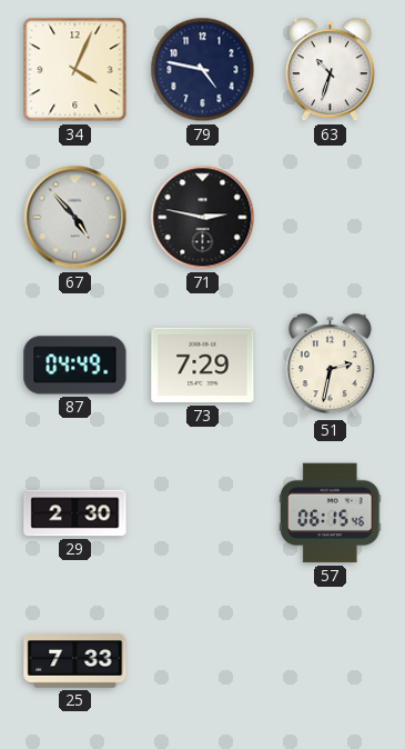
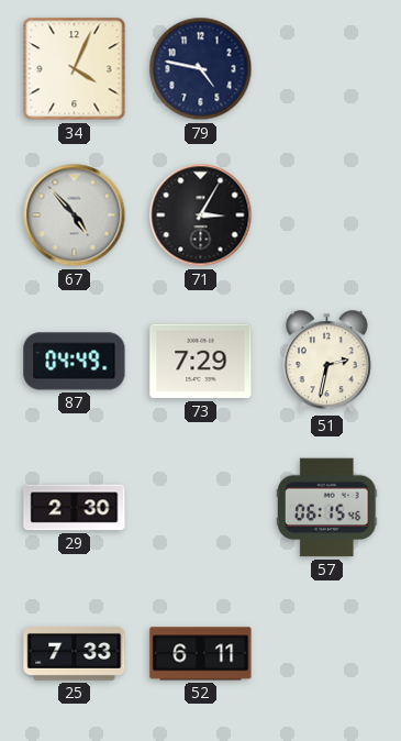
63: 10:33 -> none (330, 70)
71: 2:47 -> 3:05 (201, 215)
52: none -> 6:11 (201, 654)
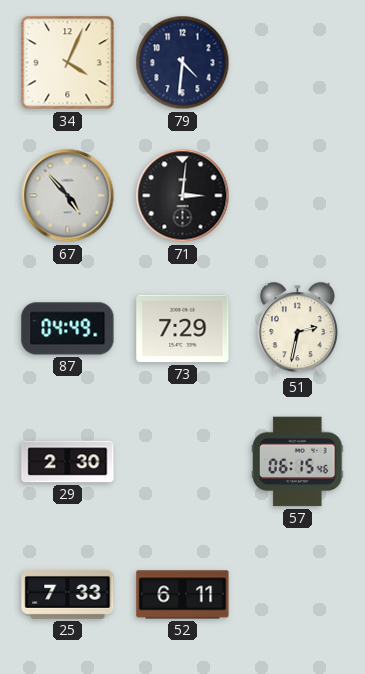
79: 4:47 -> 4:31 (183, 63)
71: 3:05 -> 3:01 (183, 196)
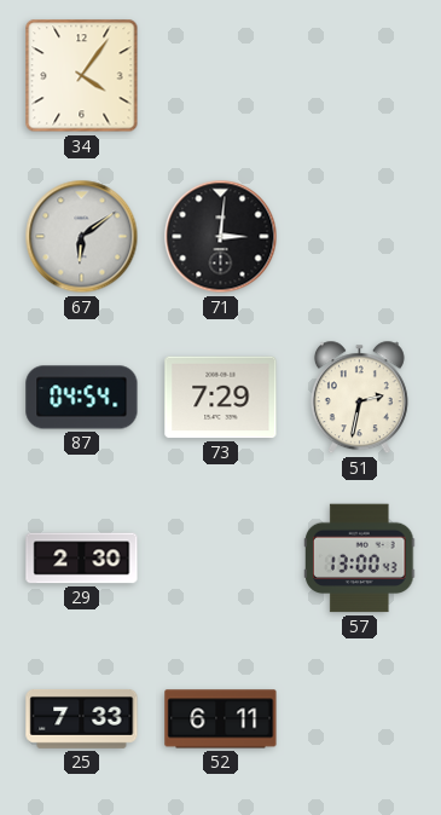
34: 4:04 -> 4:06 (82, 76)
79: 4:31 -> none (183, 63)
67: 4:53 -> 6:09 (82, 237)
87: 04:49 -> 04:54 (82, 398)
57: 06:15 -> 13:00 (360, 559)
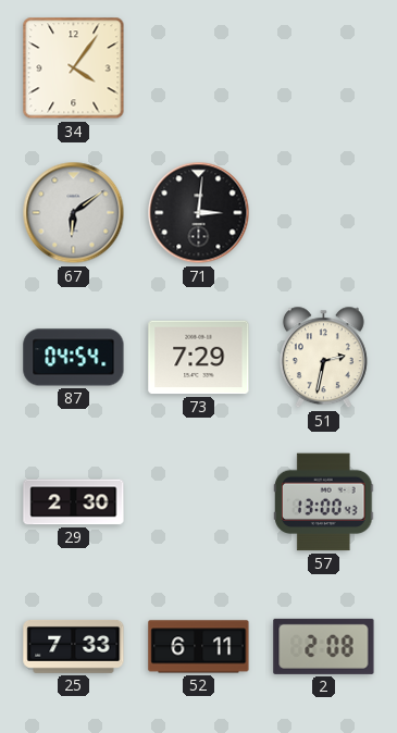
2: none -> 2:08 (324, 646)
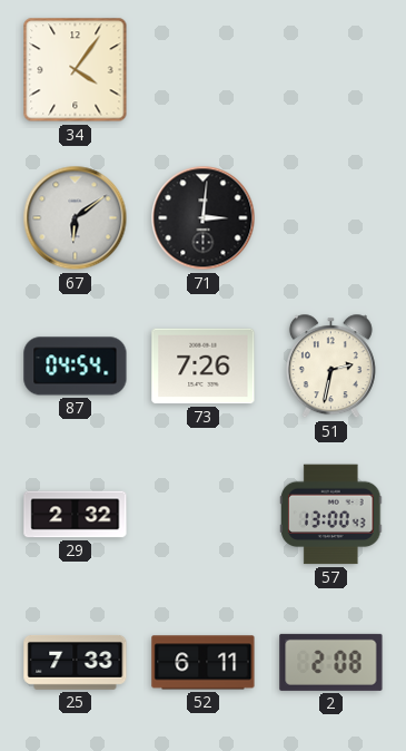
73: 7:29 -> 7:26 (204, 367)
29: 2:30 -> 2:32 (76, 515)
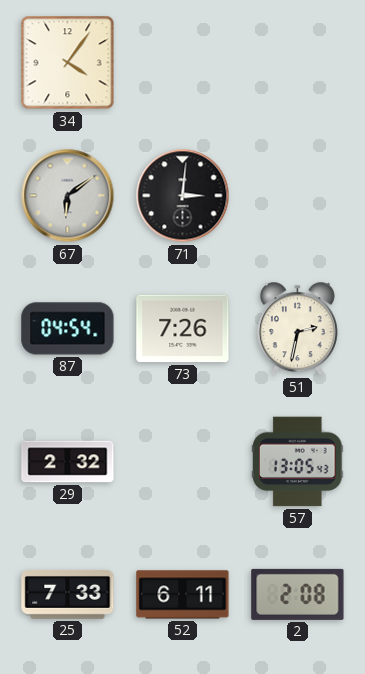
57: 13:00 -> 13:05 (298, 462)
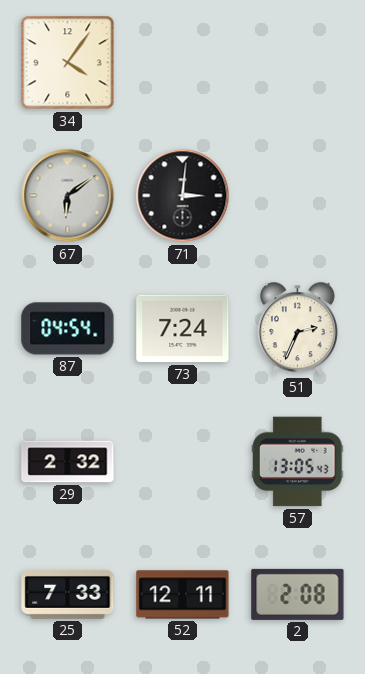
73: 7:26 -> 7:24 (183, 329)
51: 2:32 -> 2:34 (297, 329)
52: 6:11 -> 12:11 (183, 595)
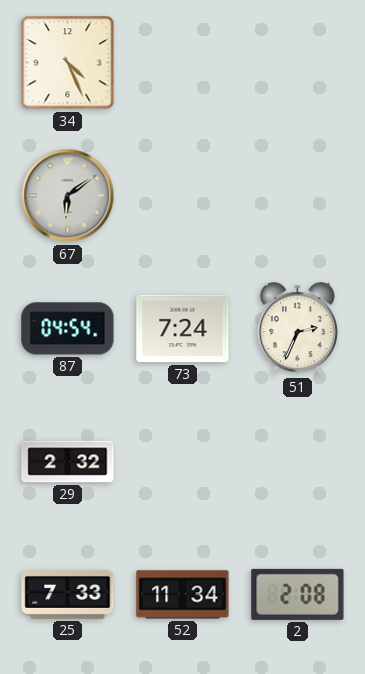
34: 4:06 -> 4:26 (68, 63)
71: 3:01 -> none (183, 196)
57: 13:05 -> none (298, 462)
52: 12:11 -> 11:34 (183, 595)
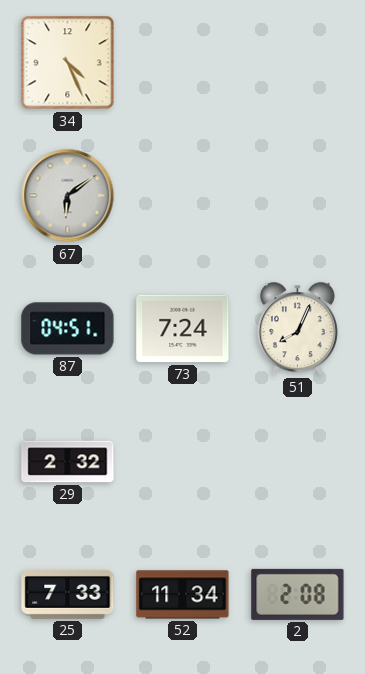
87: 04:54 -> 04:51 (68, 329)
51: 2:34 -> 8:04 (297, 329)
